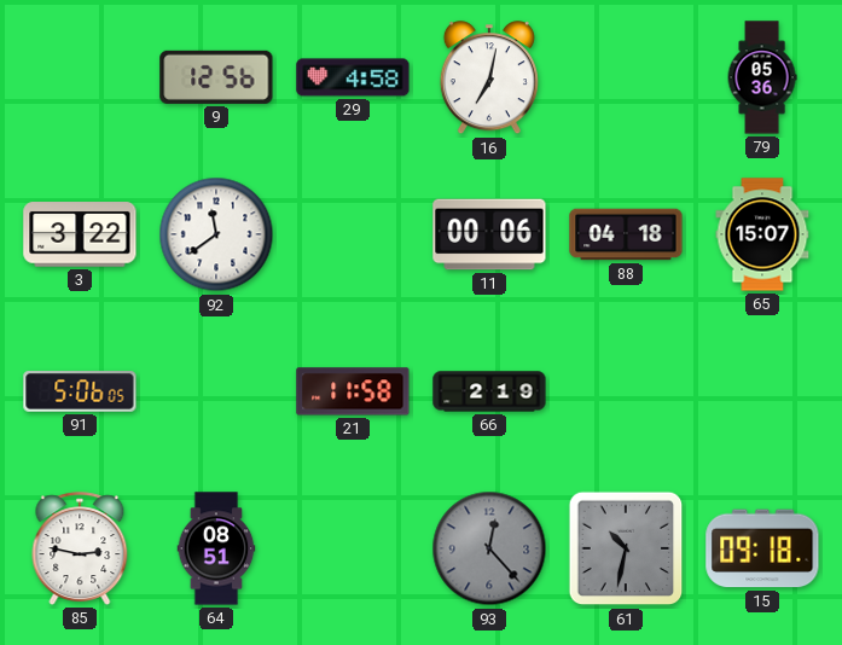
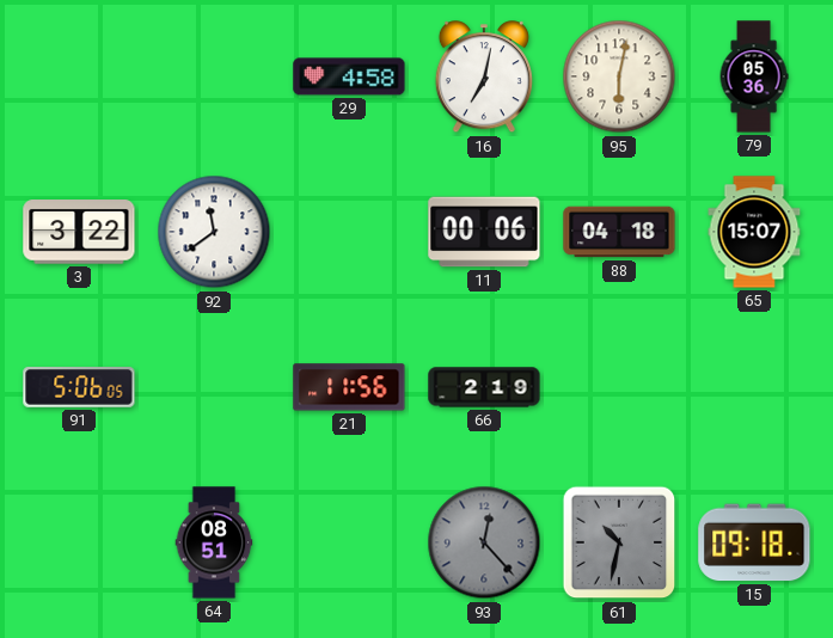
9: 12:56 -> none (216, 77)
95: none -> 6:02 (619, 76)
21: 11:58 -> 11:56 (349, 387)
85: 2:47 -> none (80, 548)
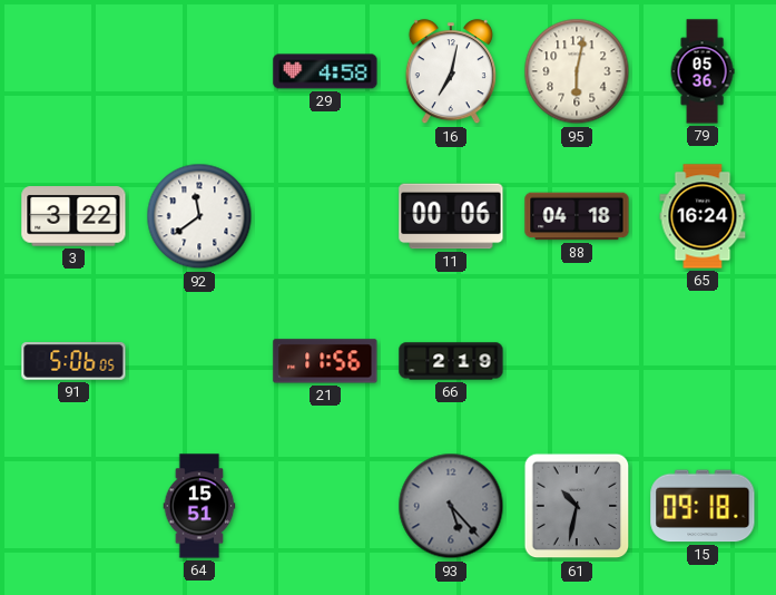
65: 15:07 -> 16:24 (703, 216)
64: 08:51 -> 15:51 (199, 506)
93: 12:23 -> 5:23 (451, 506)
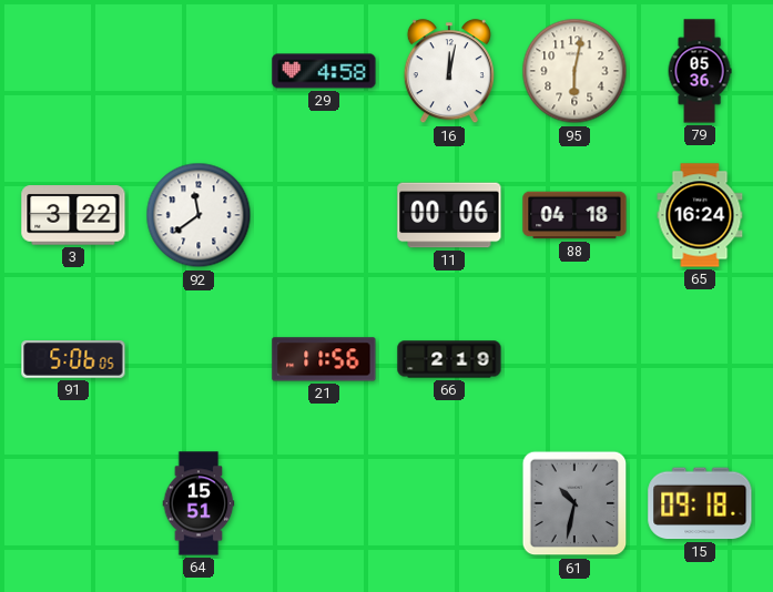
16: 7:02 -> 12:02 (449, 72)
93: 5:23 -> none (451, 506)
